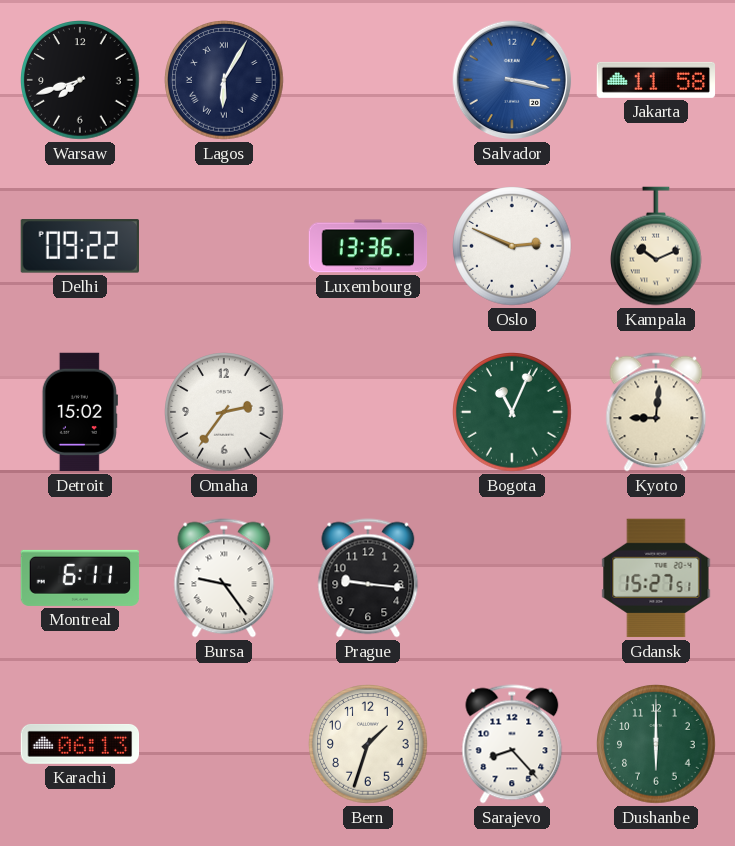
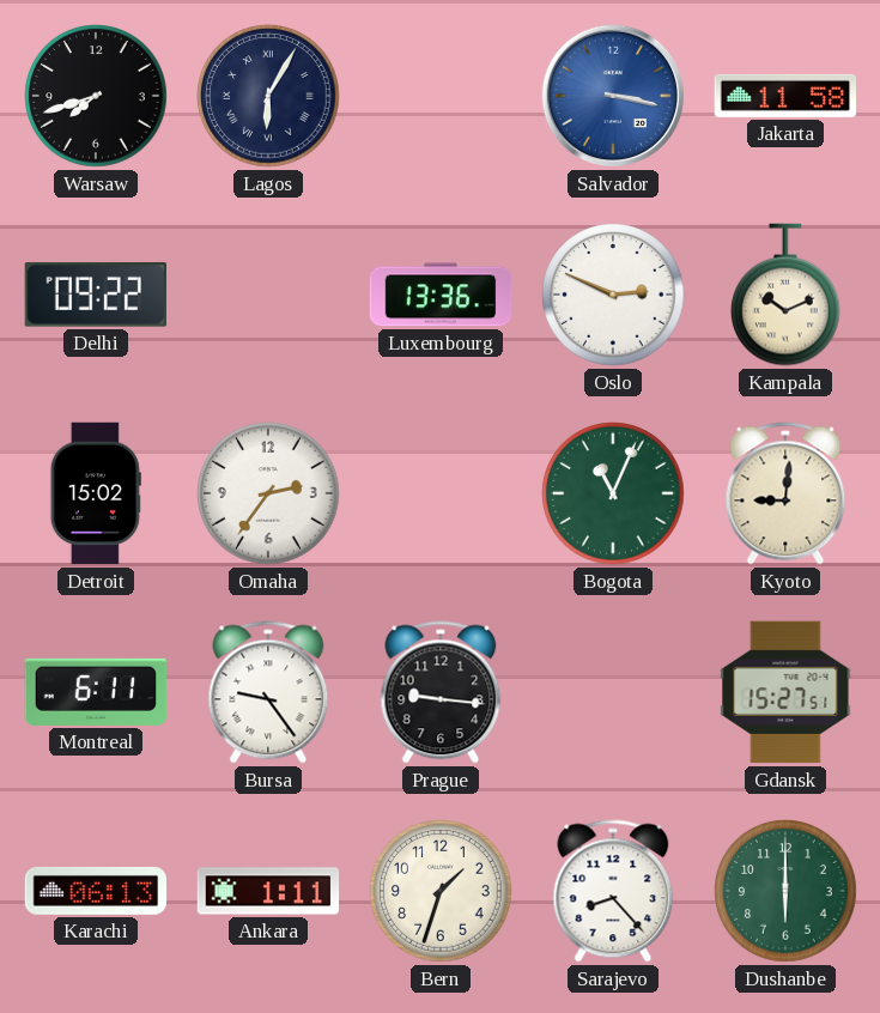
Ankara: none -> 1:11 (268, 891)
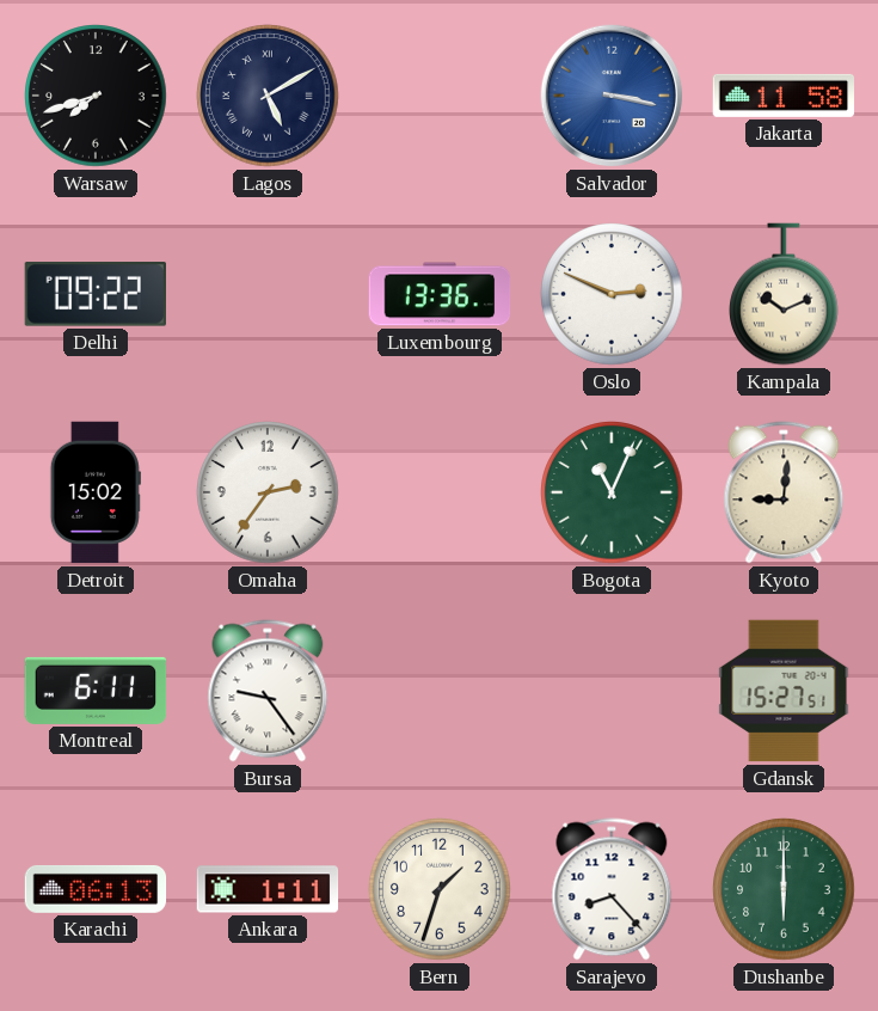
Lagos: 6:05 -> 5:10 (268, 96)
Prague: 9:16 -> none (441, 692)
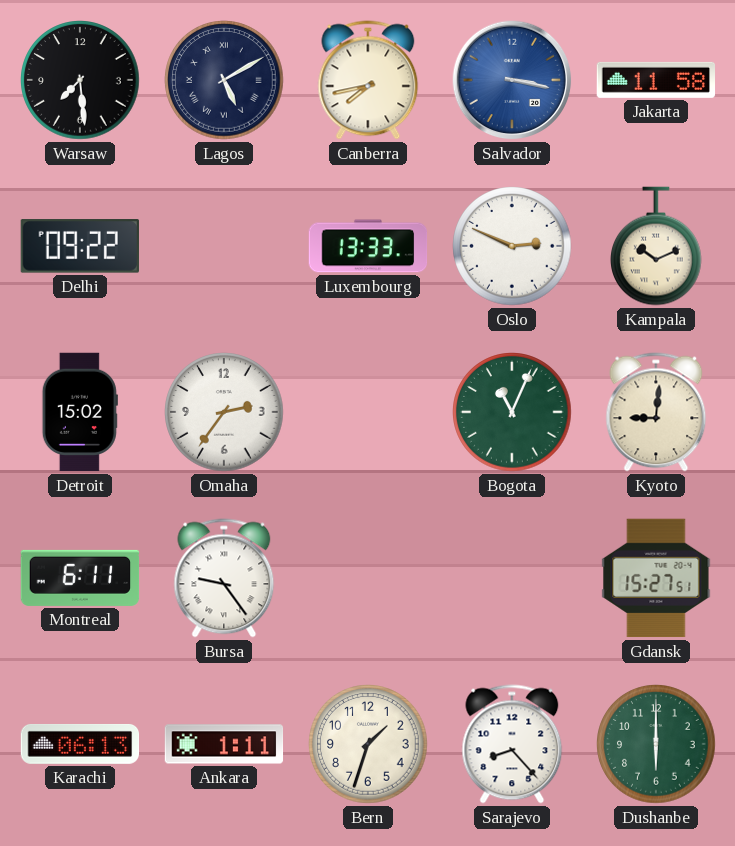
Warsaw: 7:42 -> 7:29 (80, 80)
Canberra: none -> 7:43 (368, 80)
Luxembourg: 13:36 -> 13:33 (368, 246)
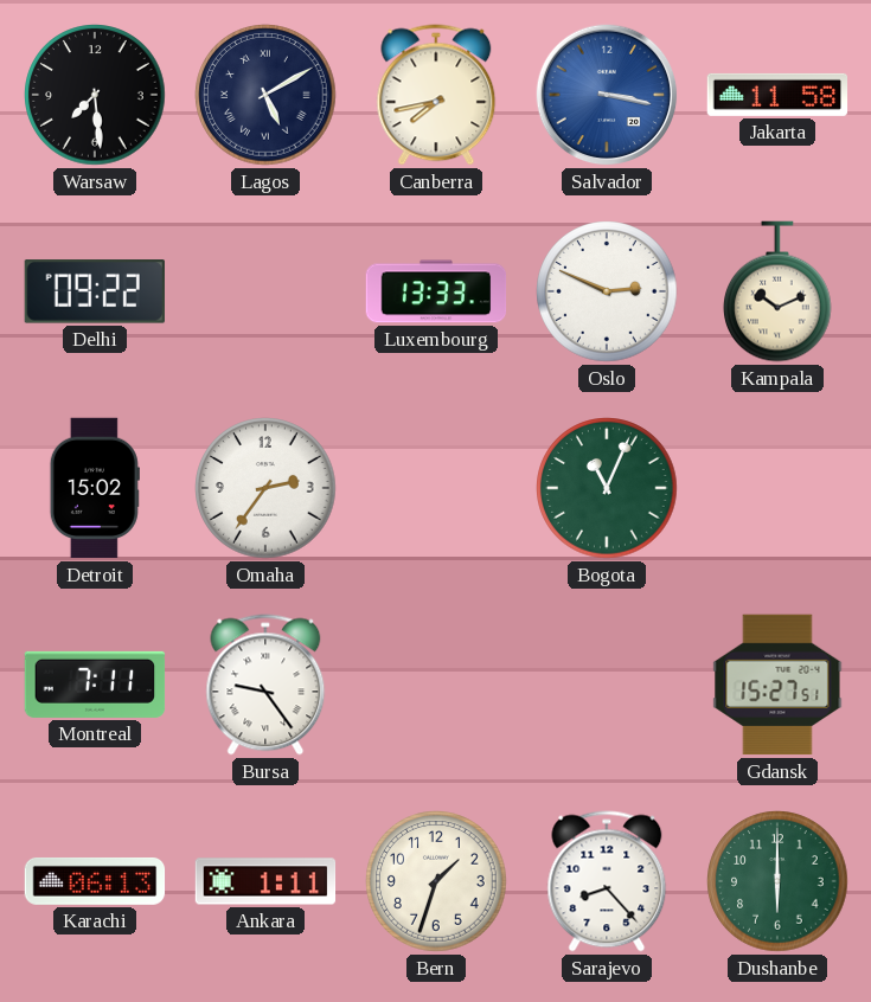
Kyoto: 9:01 -> none (656, 412)
Montreal: 6:11 -> 7:11 (95, 685)
